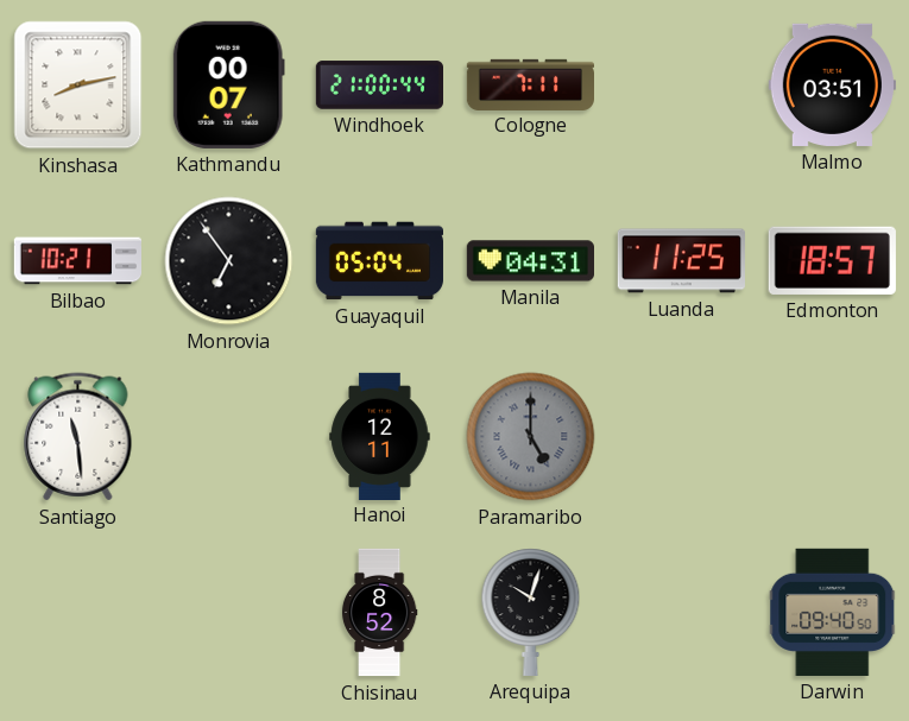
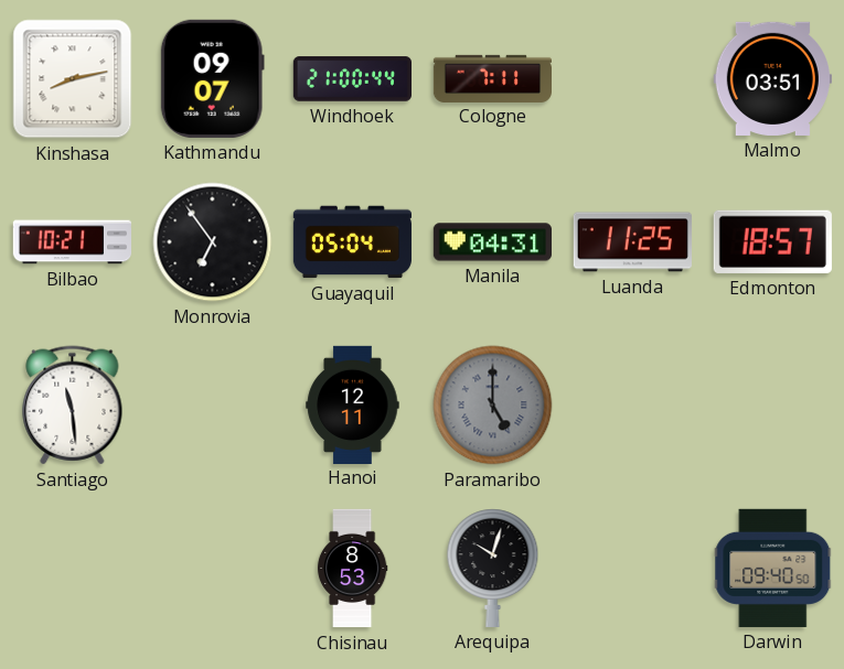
Kathmandu: 00:07 -> 09:07 (212, 78)
Chisinau: 8:52 -> 8:53 (352, 569)
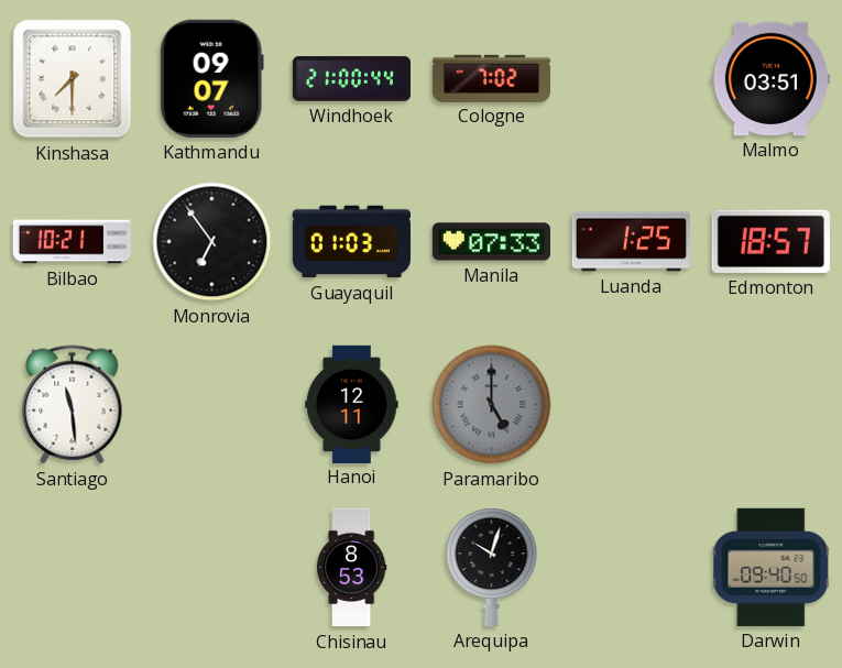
Kinshasa: 8:13 -> 7:30 (73, 79)
Cologne: 7:11 -> 7:02 (491, 78)
Guayaquil: 05:04 -> 01:03 (351, 242)
Manila: 04:31 -> 07:33 (491, 242)
Luanda: 11:25 -> 1:25 (631, 242)
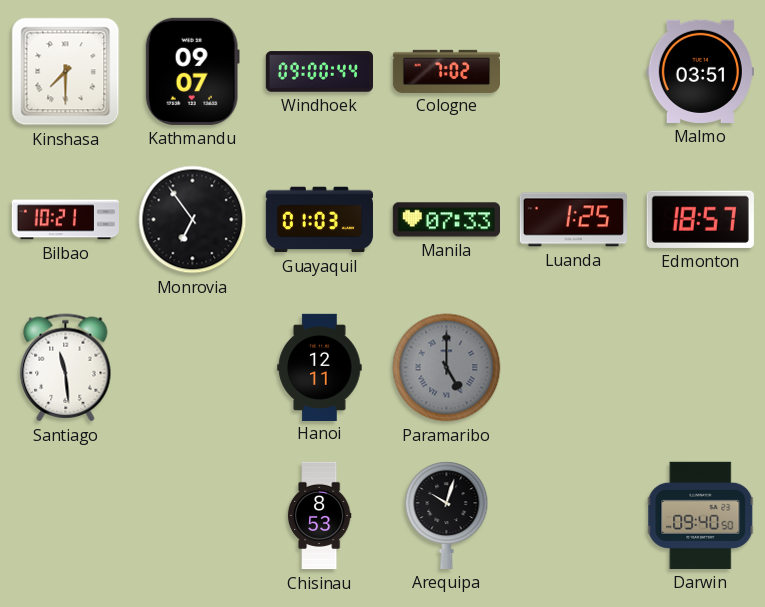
Windhoek: 21:00 -> 09:00 (319, 72)
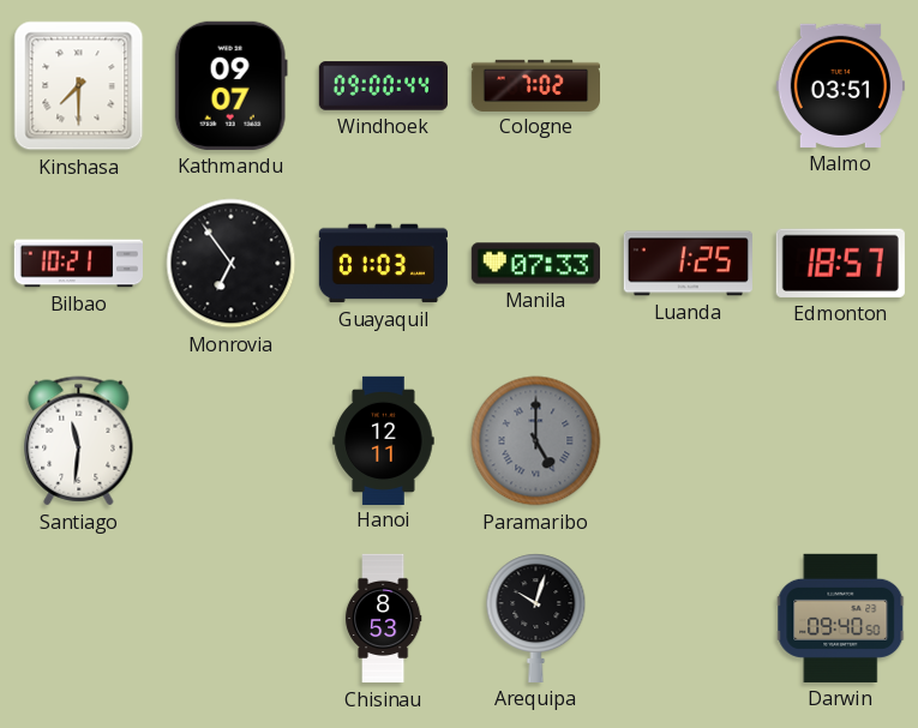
Santiago: 11:29 -> 11:31 (79, 441)
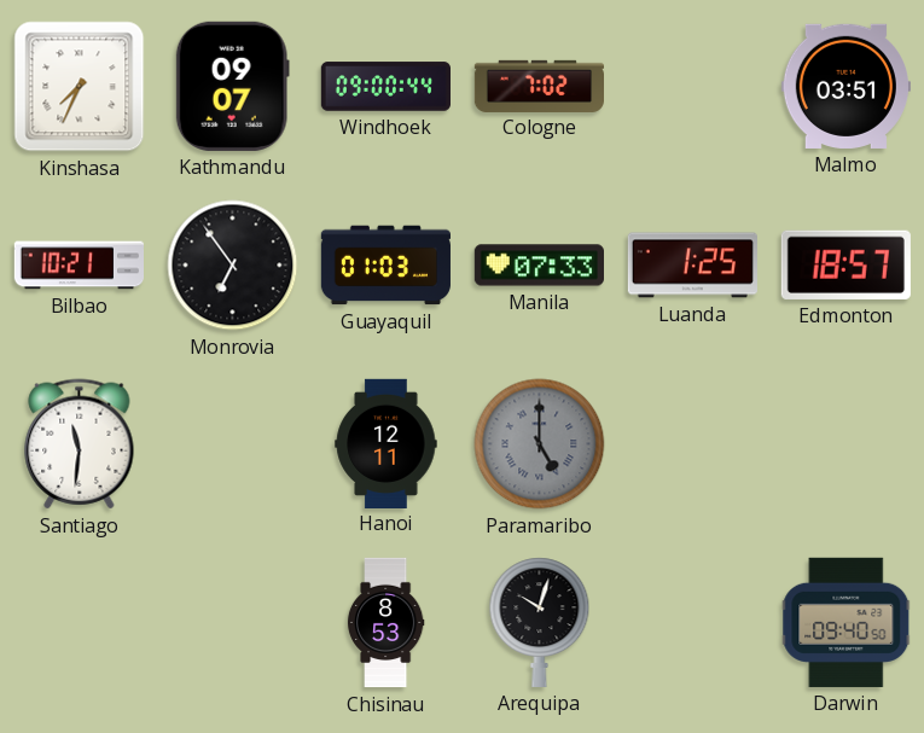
Kinshasa: 7:30 -> 7:34 (80, 87)
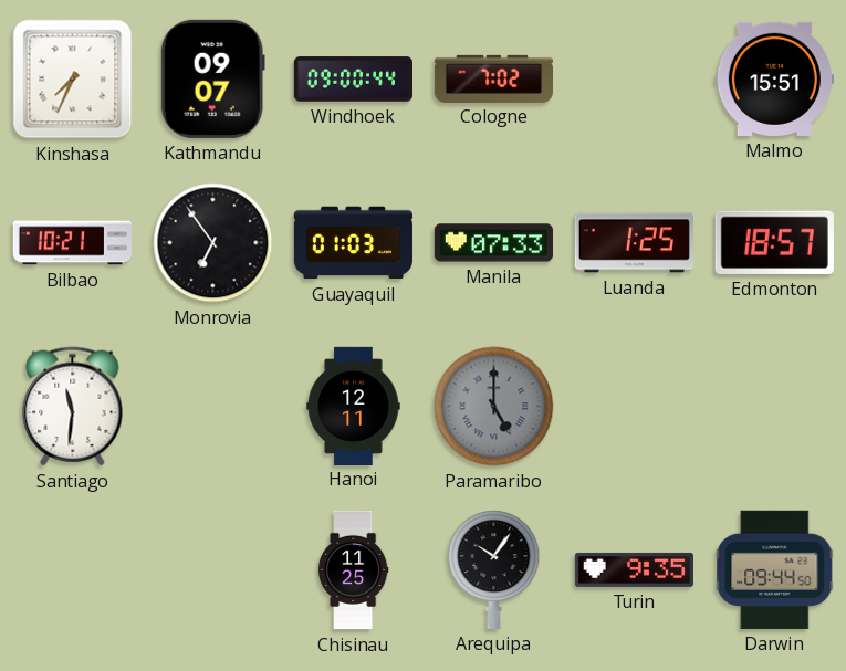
Malmo: 03:51 -> 15:51 (774, 78)
Chisinau: 8:53 -> 11:25 (353, 570)
Arequipa: 10:03 -> 10:06 (494, 569)
Turin: none -> 9:35 (634, 569)
Darwin: 09:40 -> 09:44 (775, 569)
